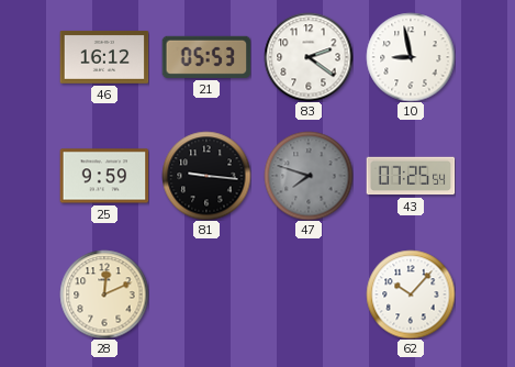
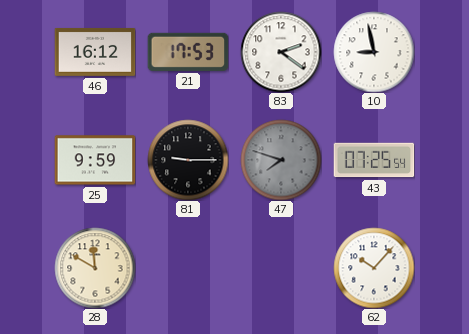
21: 05:53 -> 17:53 (188, 52)
81: 9:16 -> 9:15 (188, 160)
28: 12:11 -> 11:50 (95, 268)
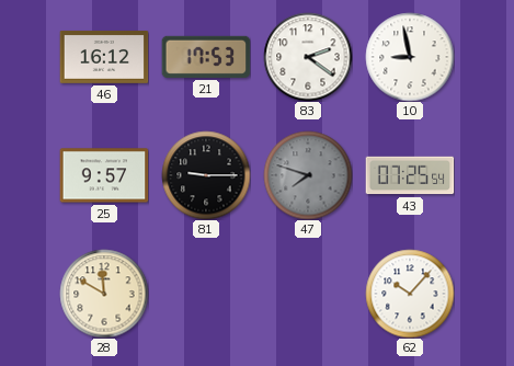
25: 9:59 -> 9:57 (104, 175)
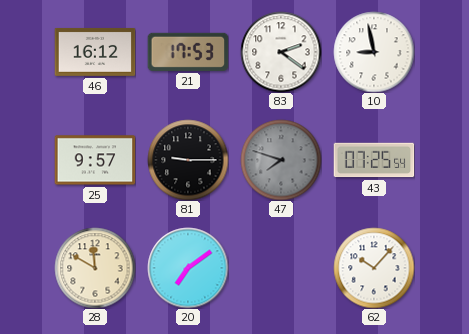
20: none -> 7:09 (188, 268)
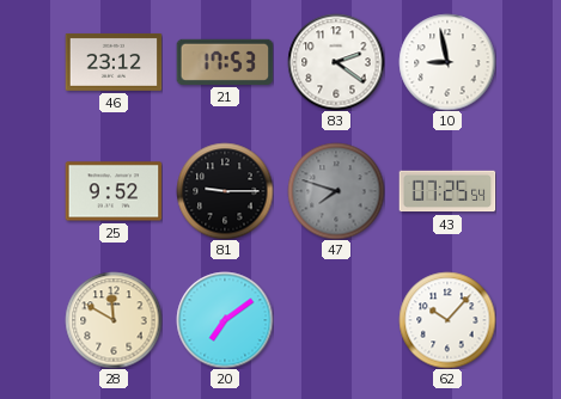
46: 16:12 -> 23:12 (114, 62)
25: 9:57 -> 9:52 (114, 191)
